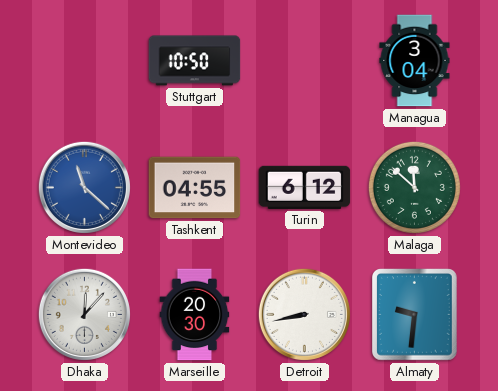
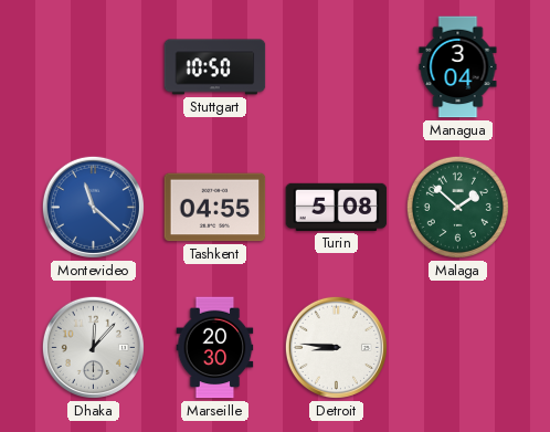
Turin: 6:12 -> 5:08 (337, 207)
Malaga: 11:52 -> 1:52 (457, 207)
Detroit: 8:43 -> 8:46 (336, 347)
Almaty: 9:31 -> none (415, 315)
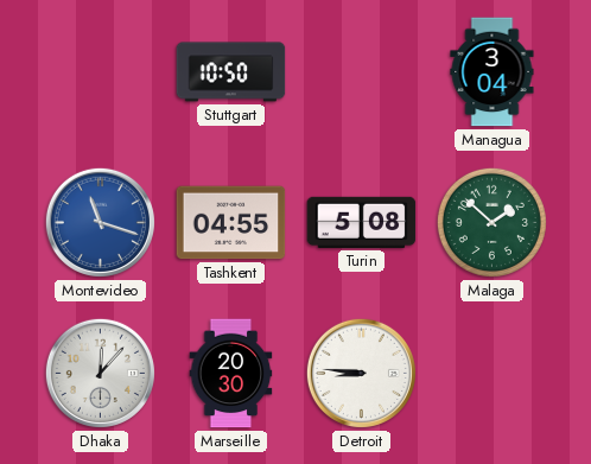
Montevideo: 11:22 -> 11:18 (100, 222)
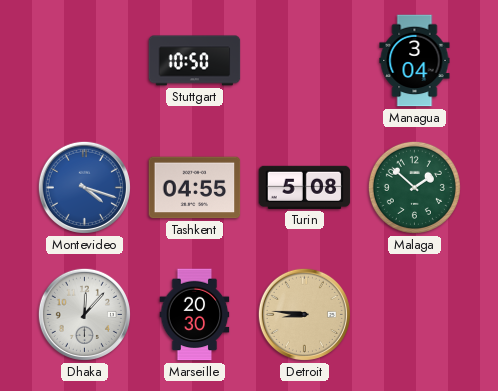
Montevideo: 11:18 -> 4:18 (84, 187)
Detroit dial: white -> champagne (304, 314)
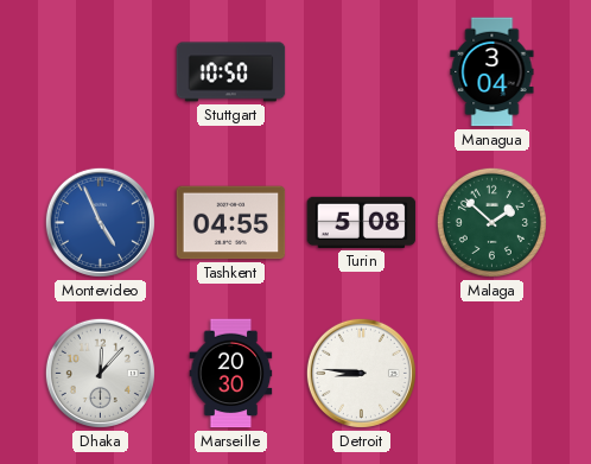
Montevideo: 4:18 -> 4:56 (100, 222)
Detroit dial: champagne -> white (361, 373)
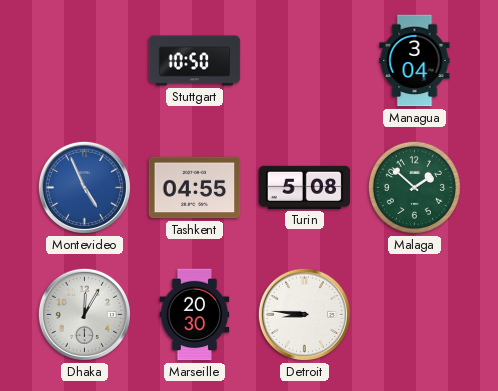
Dhaka: 12:07 -> 12:05 (84, 314)
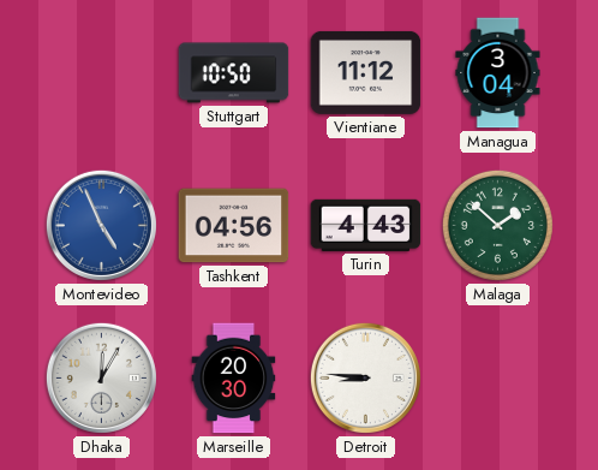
Vientiane: none -> 11:12 (366, 72)
Tashkent: 04:55 -> 04:56 (234, 226)
Turin: 5:08 -> 4:43 (366, 225)
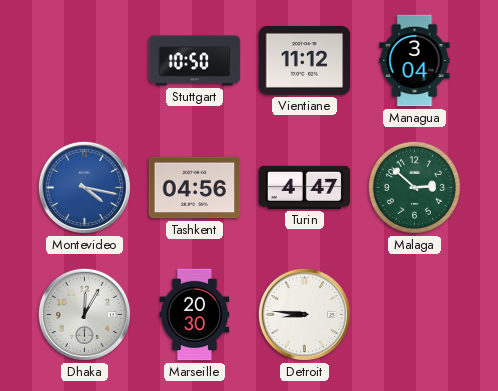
Montevideo: 4:56 -> 4:17 (84, 187)
Turin: 4:43 -> 4:47 (305, 187)
Malaga: 1:52 -> 2:52 (414, 187)
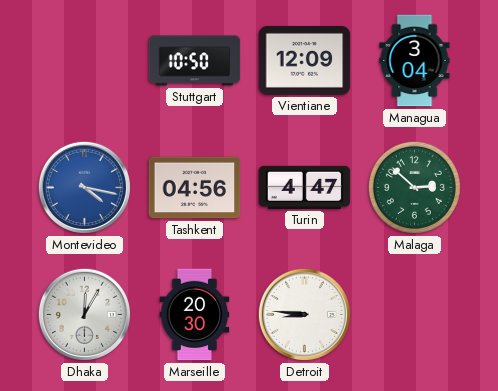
Vientiane: 11:12 -> 12:09 (305, 60)
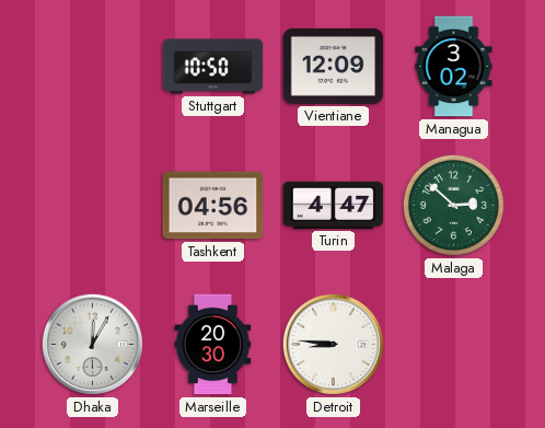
Managua: 3:04 -> 3:02 (454, 67)
Montevideo: 4:17 -> none (84, 187)
